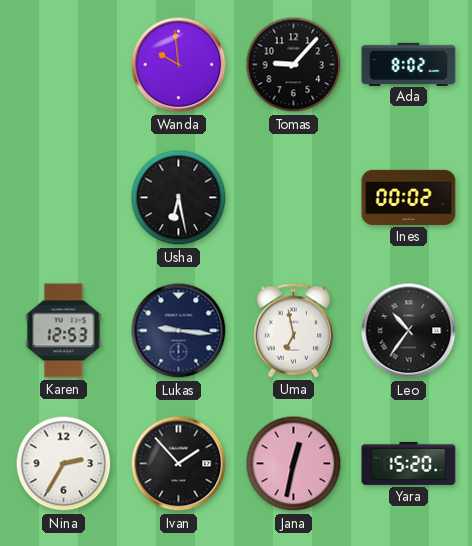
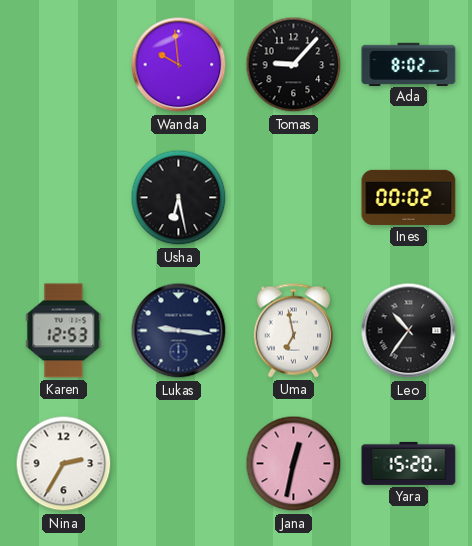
Ivan: 1:53 -> none (179, 464)
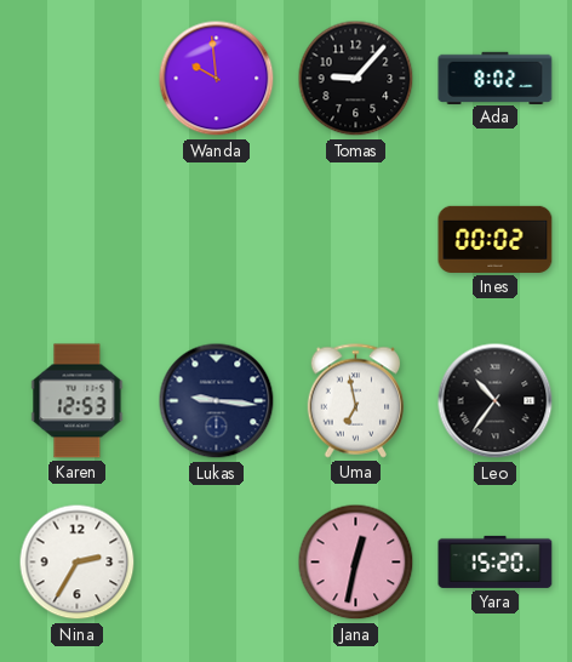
Usha: 6:28 -> none (179, 198)
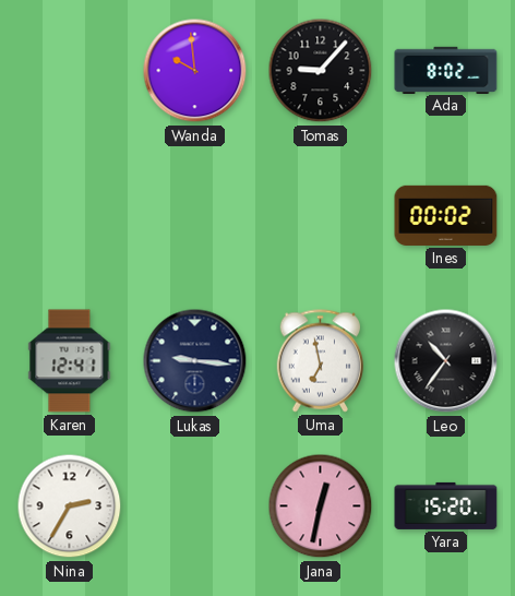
Karen: 12:53 -> 12:41 (70, 361)
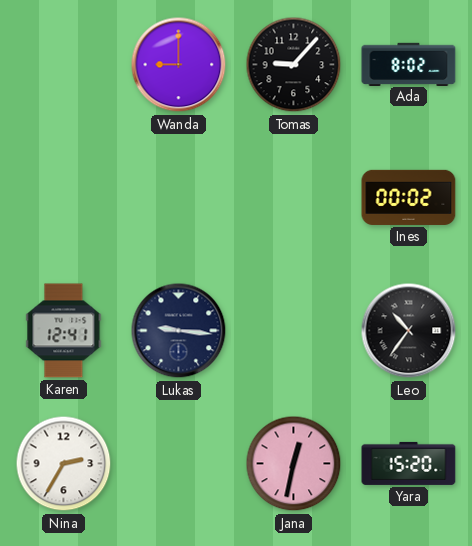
Wanda: 9:59 -> 9:00 (179, 65)
Uma: 6:58 -> none (321, 361)
